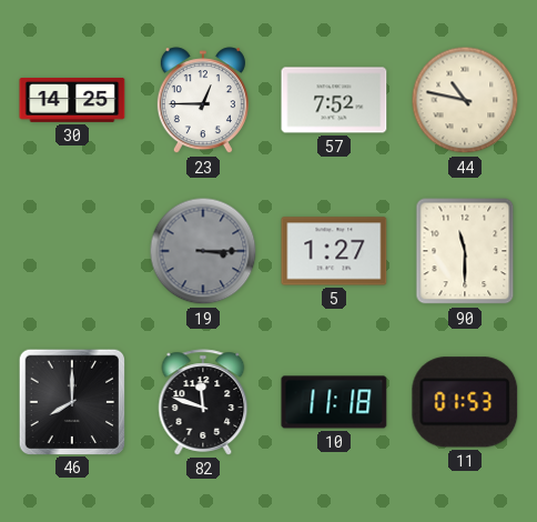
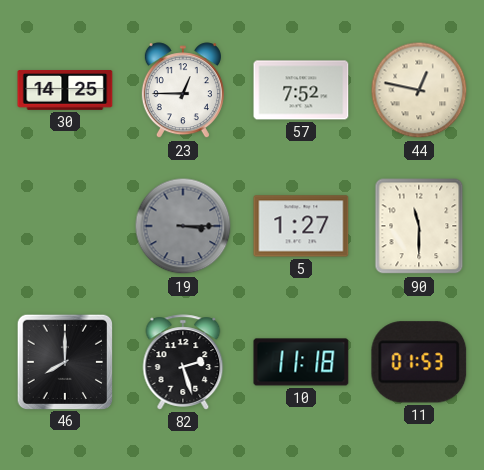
44: 10:47 -> 12:47 (419, 90)
82: 11:48 -> 2:27 (183, 362)
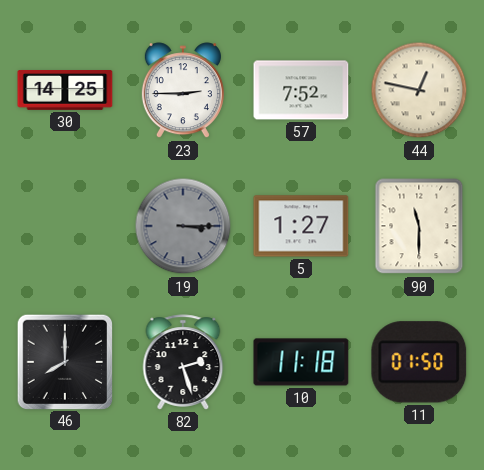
23: 12:45 -> 2:45 (183, 91)
11: 01:53 -> 01:50 (419, 362)
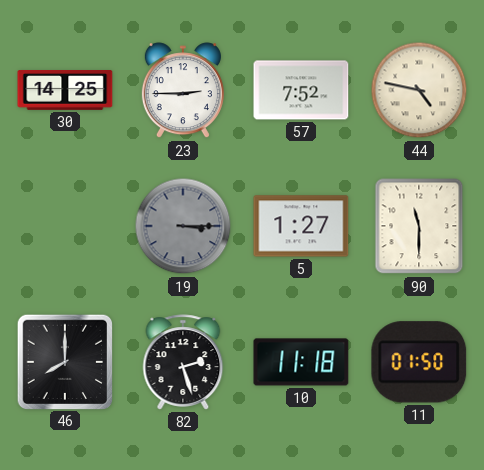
44: 12:47 -> 4:47 (419, 90)
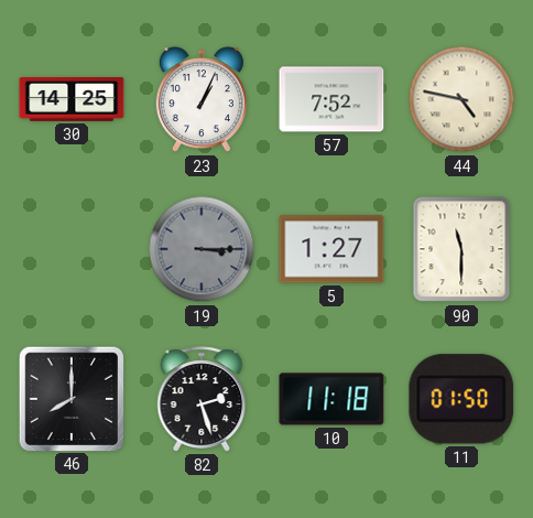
23: 2:45 -> 1:04 (202, 100)
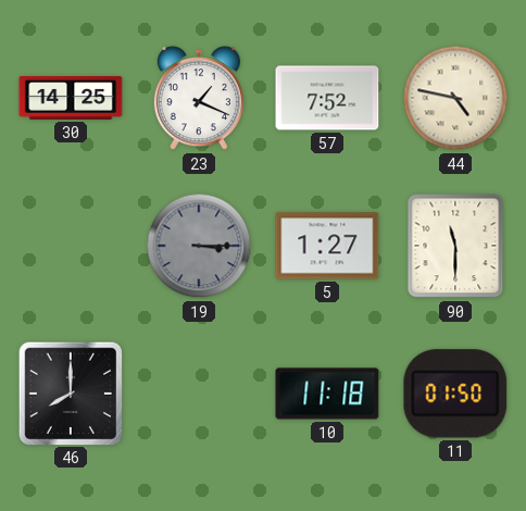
23: 1:04 -> 1:19 (199, 99)
82: 2:27 -> none (202, 399)
